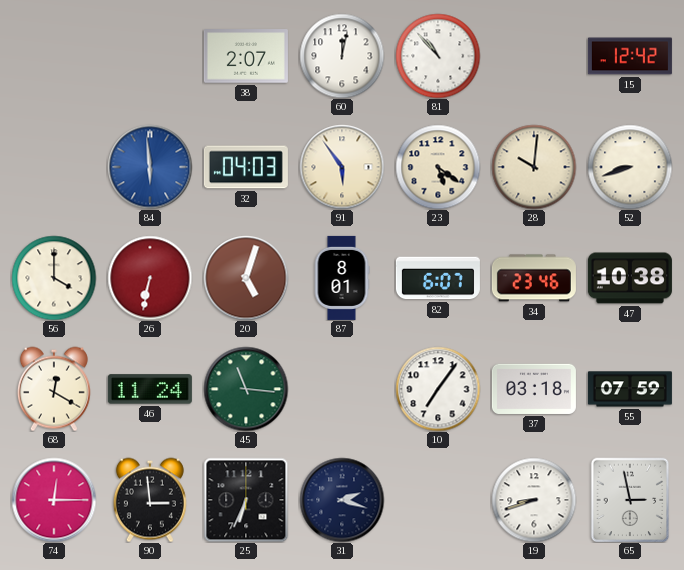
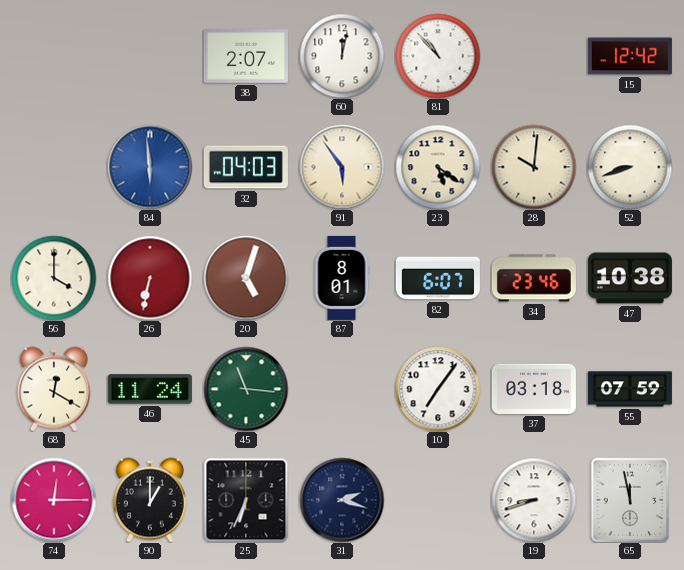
90: 2:59 -> 1:00 (150, 500)
65: 2:58 -> 11:58 (630, 500)
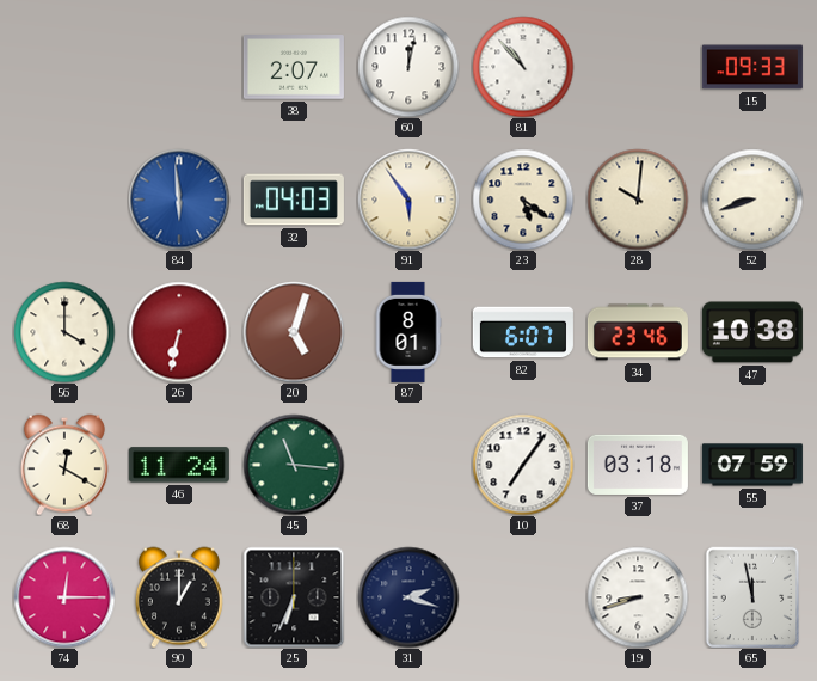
15: 12:42 -> 09:33 (752, 67)
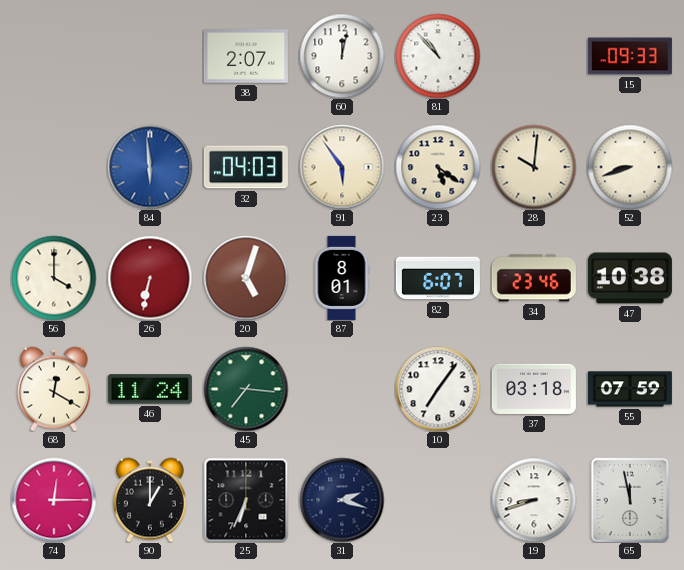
45: 11:16 -> 7:16 (246, 389)
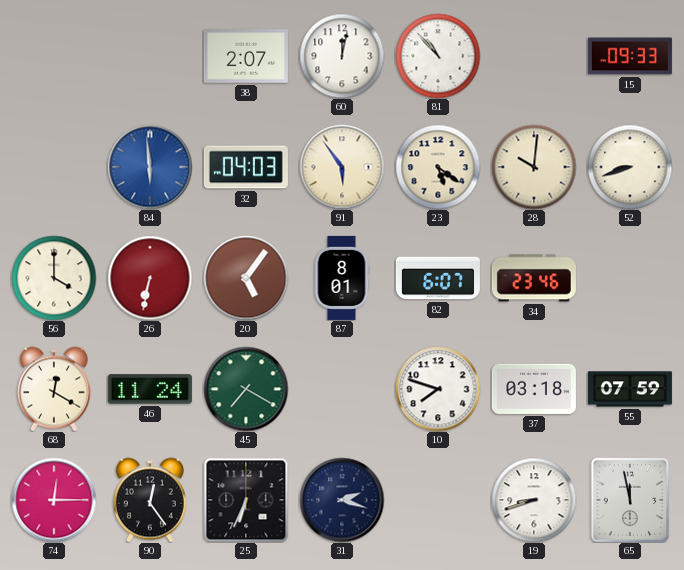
20: 5:03 -> 5:06 (246, 278)
47: 10:38 -> none (630, 278)
45: 7:16 -> 7:20 (246, 389)
10: 7:06 -> 7:48 (438, 389)
90: 1:00 -> 12:24 (150, 500)
